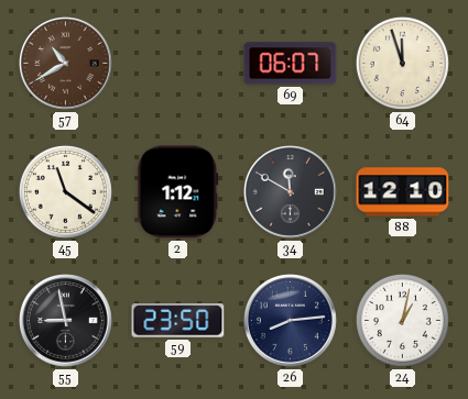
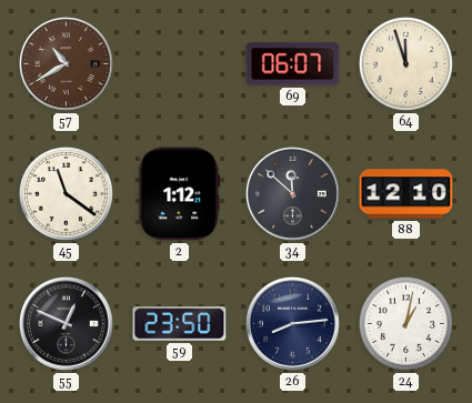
34: 11:50 -> 11:52 (293, 194)
55: 8:58 -> 12:49 (67, 324)
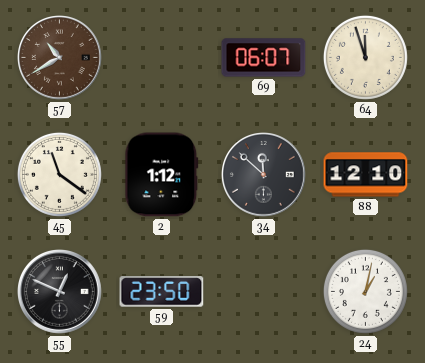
26: 8:14 -> none (293, 324)
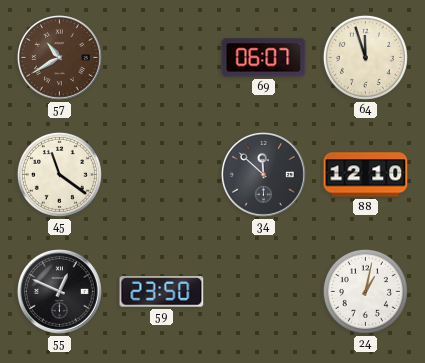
2: 1:12 -> none (162, 175)
